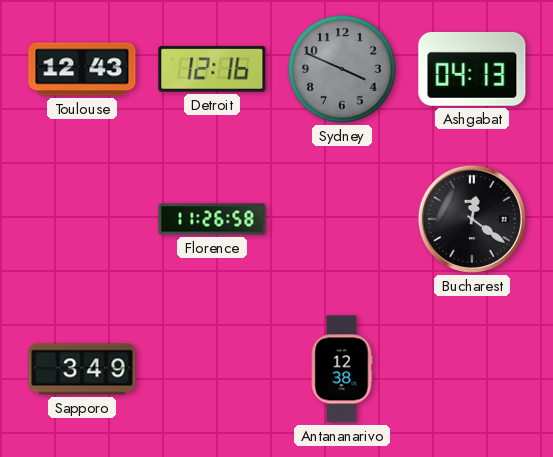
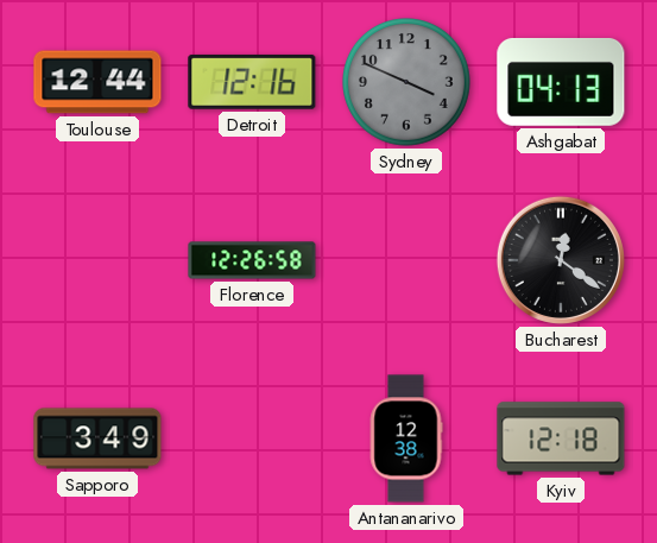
Toulouse: 12:43 -> 12:44 (97, 82)
Florence: 11:26 -> 12:26 (252, 260)
Kyiv: none -> 12:18 (561, 438)
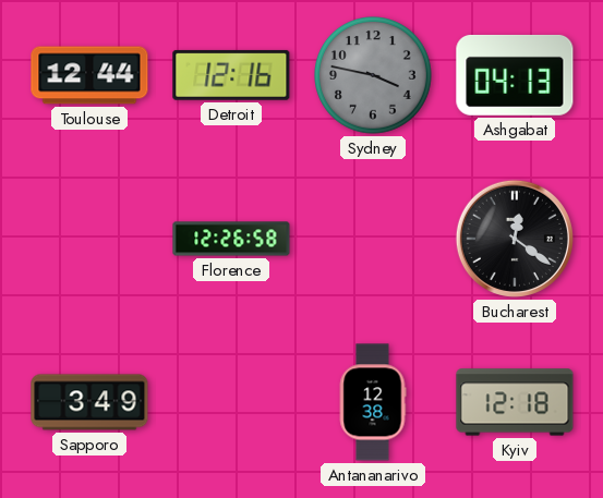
Sydney: 3:49 -> 3:47 (374, 76)
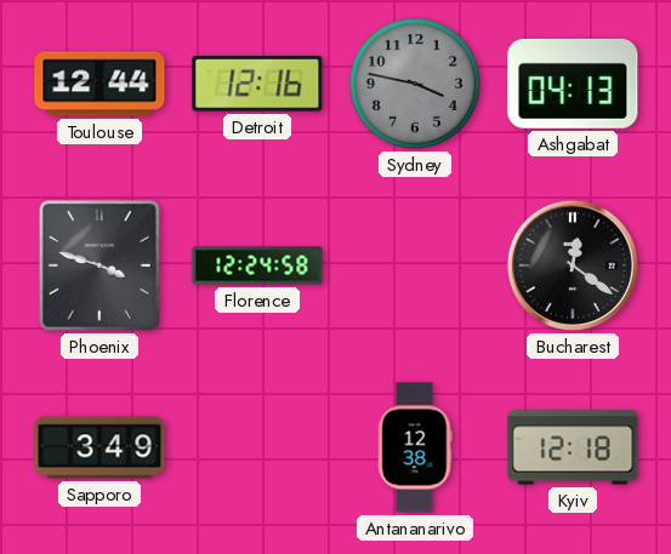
Phoenix: none -> 3:48 (99, 265)
Florence: 12:26 -> 12:24 (257, 265)
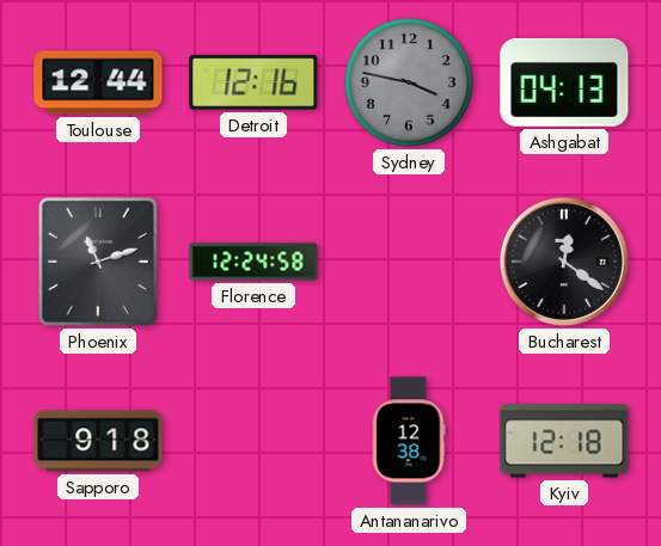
Phoenix: 3:48 -> 11:12 (98, 262)
Sapporo: 3:49 -> 9:18 (98, 441)
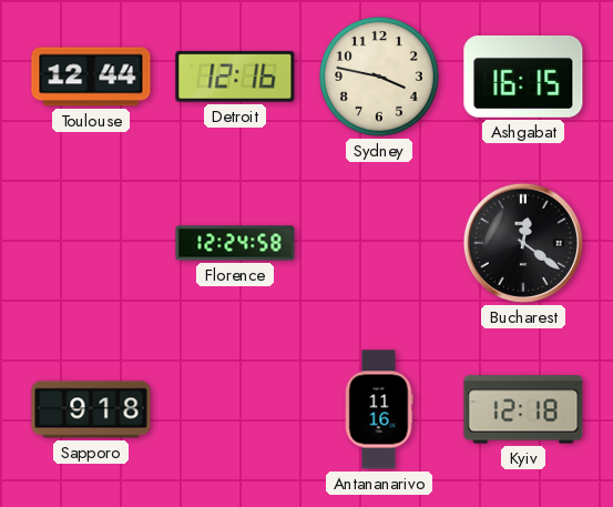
Sydney dial: grey -> cream (380, 78)
Ashgabat: 04:13 -> 16:15 (523, 77)
Phoenix: 11:12 -> none (98, 262)
Antananarivo: 12:38 -> 11:16 (379, 409)
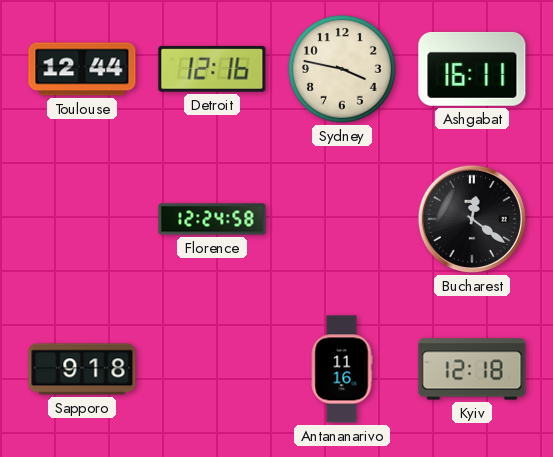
Ashgabat: 16:15 -> 16:11 (472, 69)
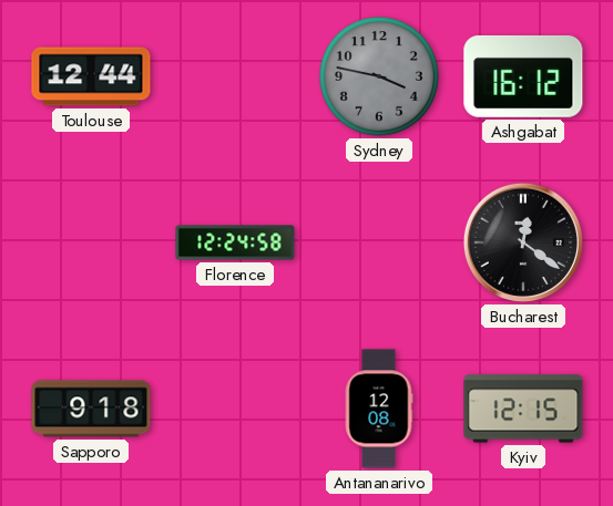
Detroit: 12:16 -> none (212, 69)
Sydney dial: cream -> grey (380, 78)
Ashgabat: 16:11 -> 16:12 (523, 76)
Antananarivo: 11:16 -> 12:08 (379, 409)
Kyiv: 12:18 -> 12:15 (523, 409)
